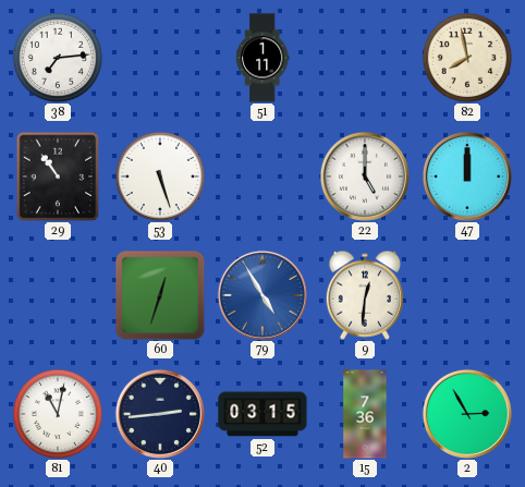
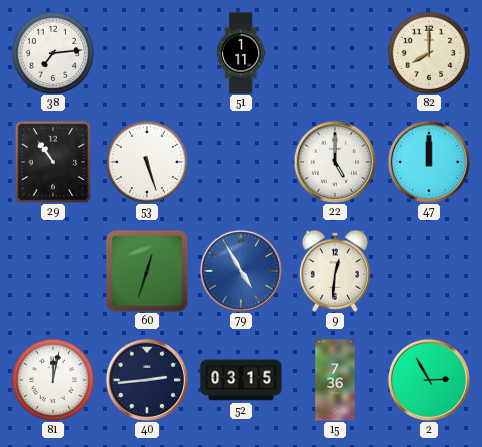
82: 7:58 -> 8:00 (429, 53)
81: 11:02 -> 12:02 (53, 380)
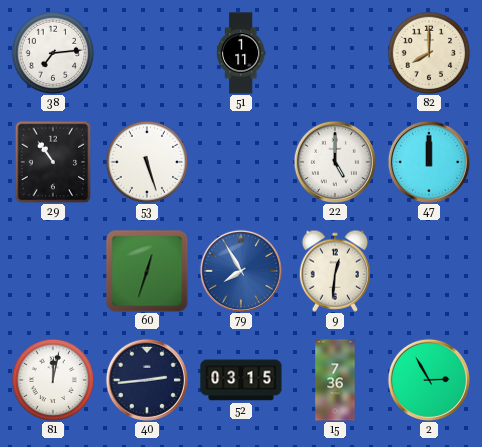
79: 4:55 -> 7:55 (241, 271)
